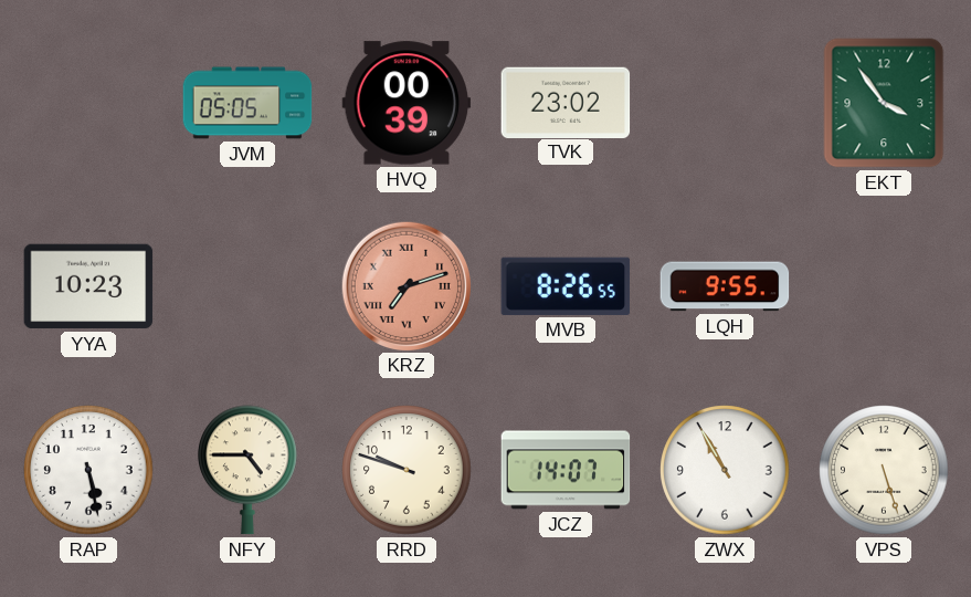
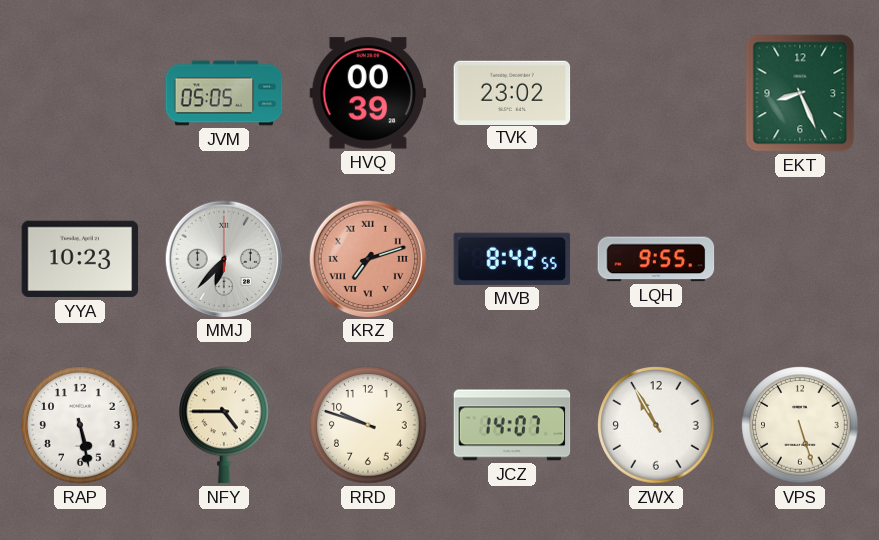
EKT: 3:54 -> 8:26 (800, 93)
MMJ: none -> 6:37 (223, 258)
MVB: 8:26 -> 8:42 (512, 259)
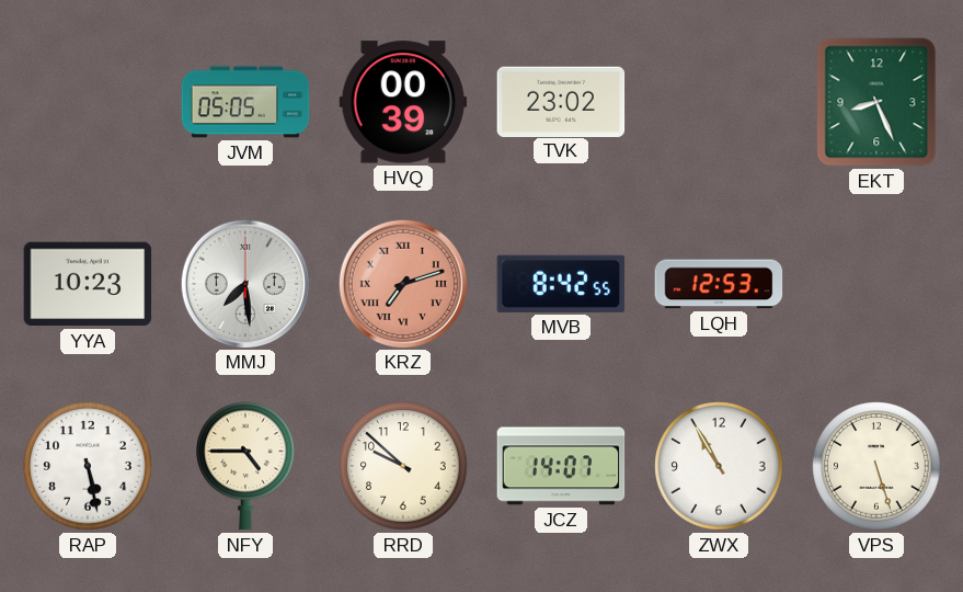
MMJ: 6:37 -> 7:29 (244, 283)
LQH: 9:55 -> 12:53 (719, 284)
RRD: 9:48 -> 9:52 (403, 466)
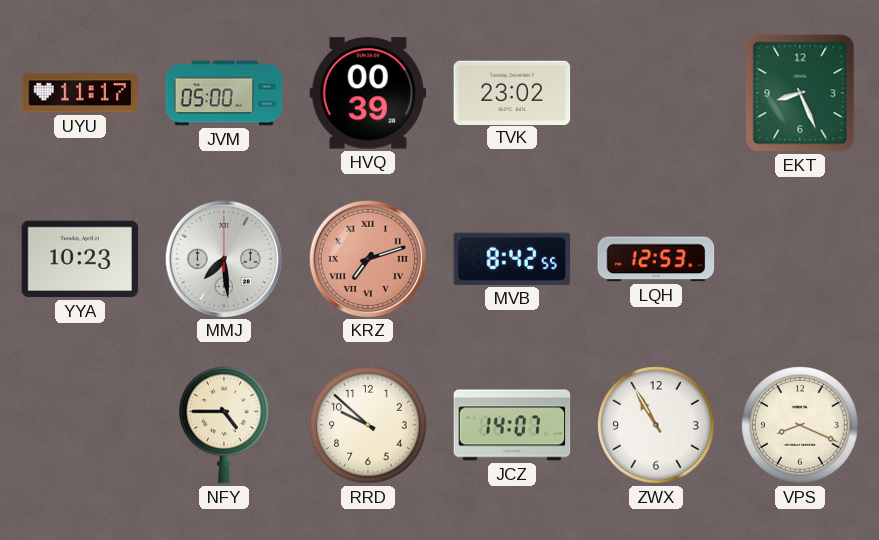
UYU: none -> 11:17 (80, 93)
JVM: 05:05 -> 05:00 (224, 93)
RAP: 5:28 -> none (88, 466)
VPS: 5:27 -> 8:19 (800, 425)
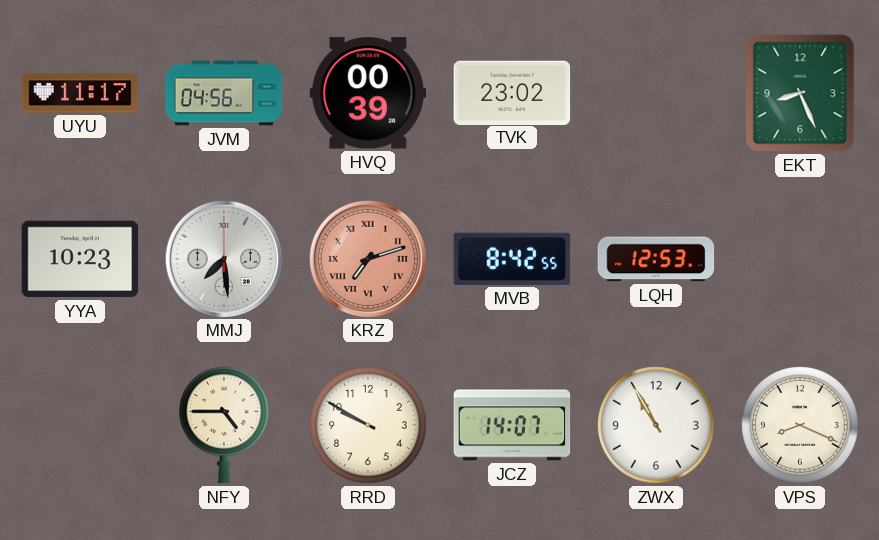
JVM: 05:00 -> 04:56 (224, 93)
RRD: 9:52 -> 9:50 (368, 425)
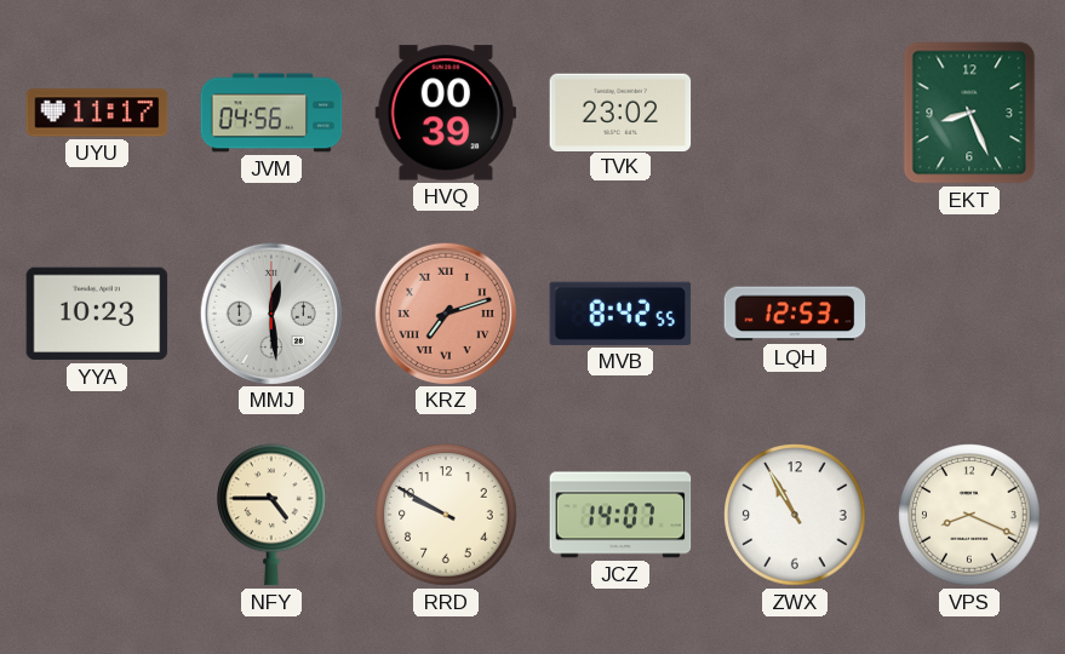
MMJ: 7:29 -> 12:29 (270, 312)
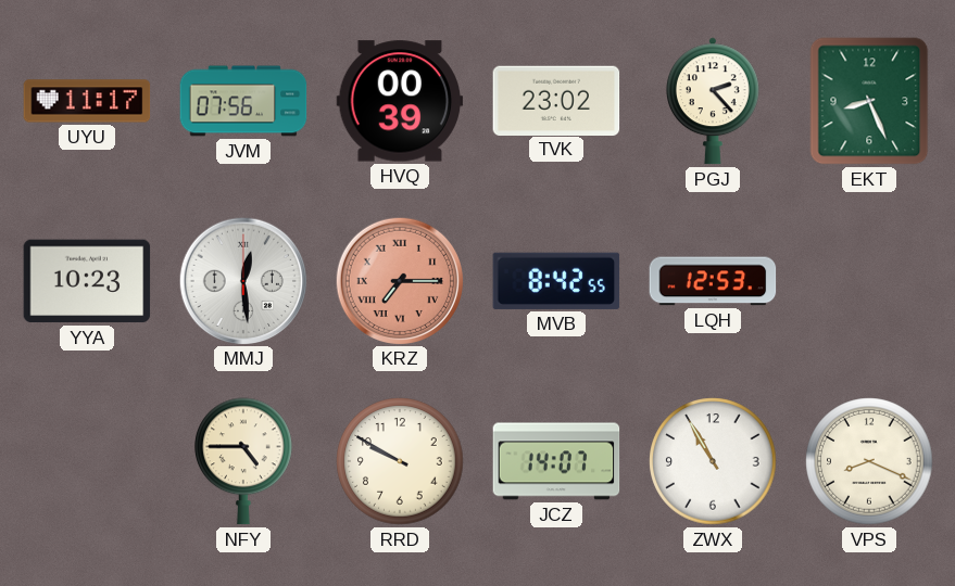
JVM: 04:56 -> 07:56 (243, 101)
PGJ: none -> 2:23 (713, 101)
KRZ: 7:12 -> 7:15 (399, 280)
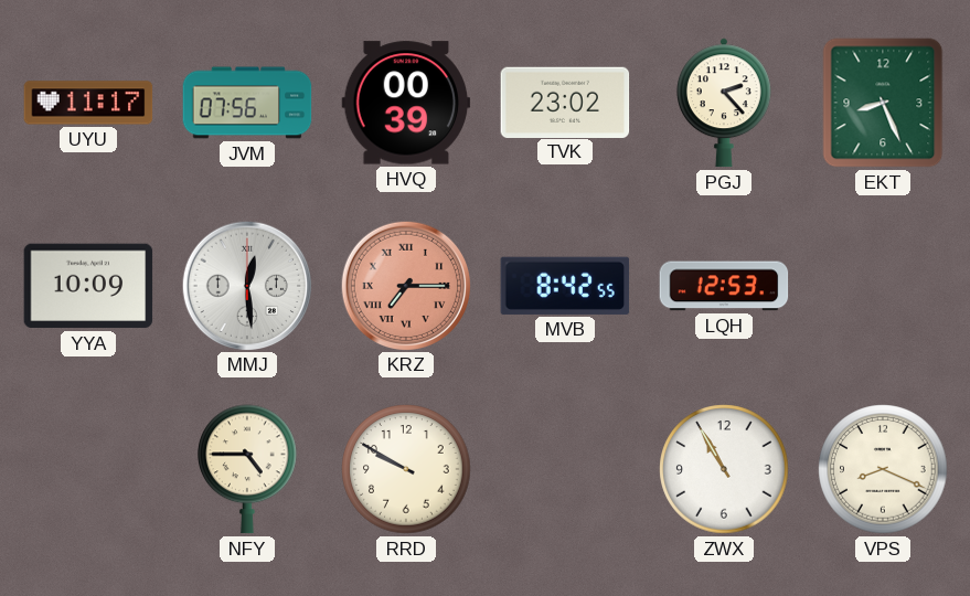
YYA: 10:23 -> 10:09 (88, 286)
JCZ: 14:07 -> none (556, 461)
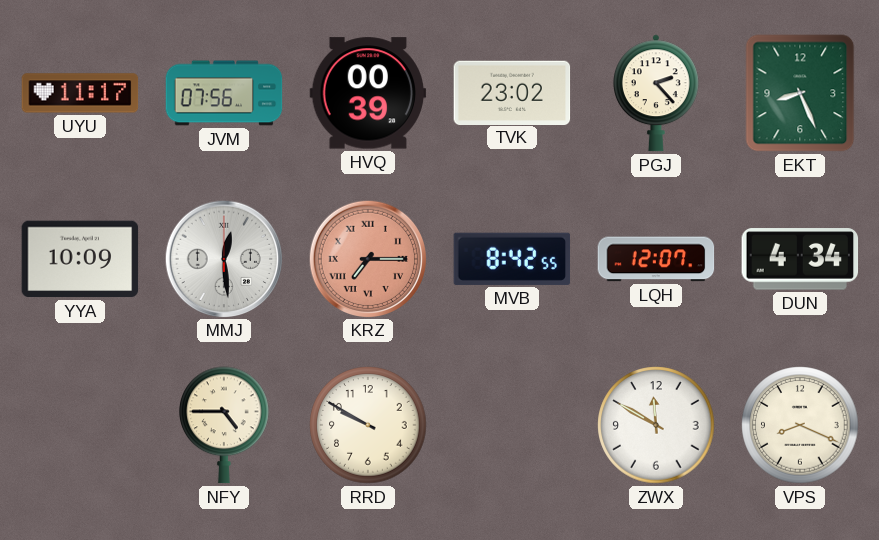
LQH: 12:53 -> 12:07 (656, 259)
DUN: none -> 4:34 (800, 259)
ZWX: 10:55 -> 11:50 (656, 425)
